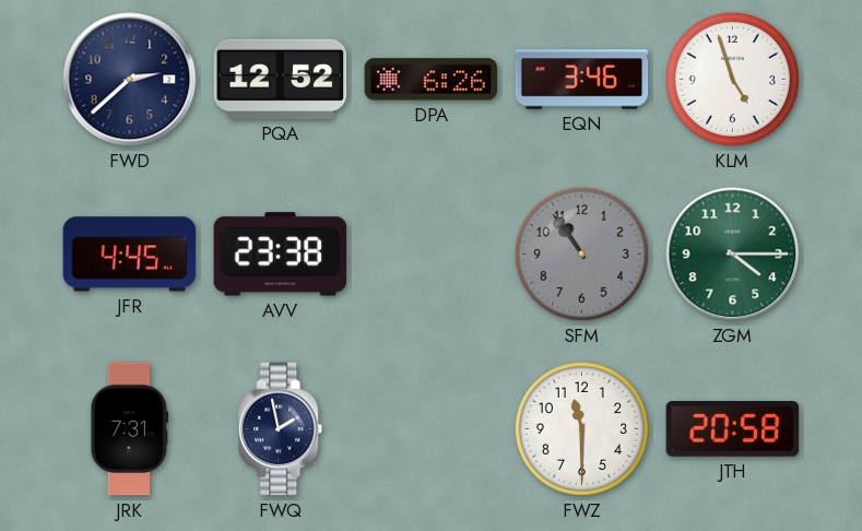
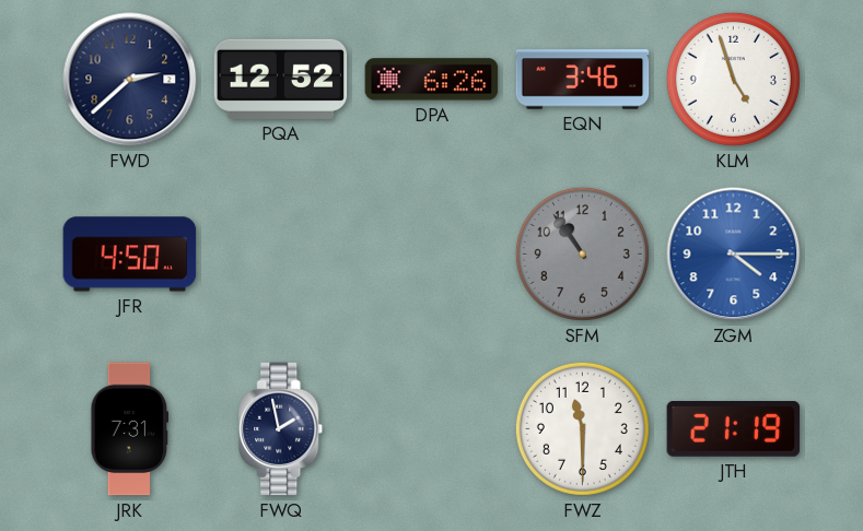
JFR: 4:45 -> 4:50 (130, 255)
AVV: 23:38 -> none (281, 255)
ZGM dial: green -> blue (734, 255)
JTH: 20:58 -> 21:19 (734, 429)
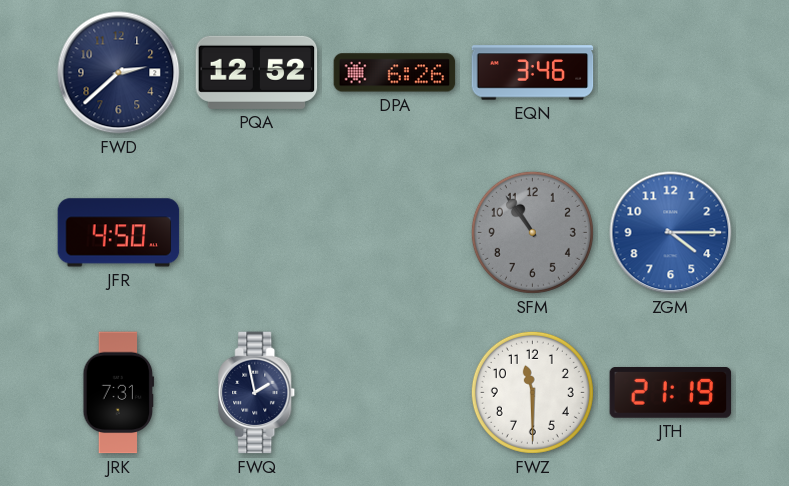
KLM: 4:57 -> none (733, 79)
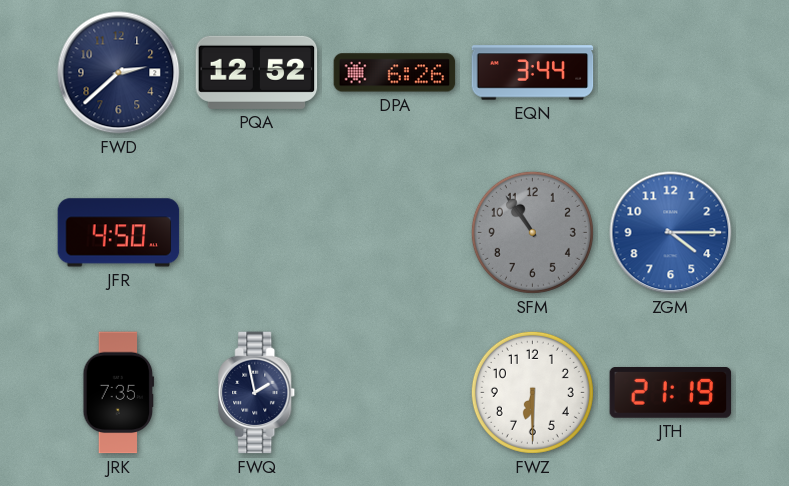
EQN: 3:46 -> 3:44 (533, 73)
JRK: 7:31 -> 7:35 (119, 393)
FWZ: 11:30 -> 6:30 (532, 392)
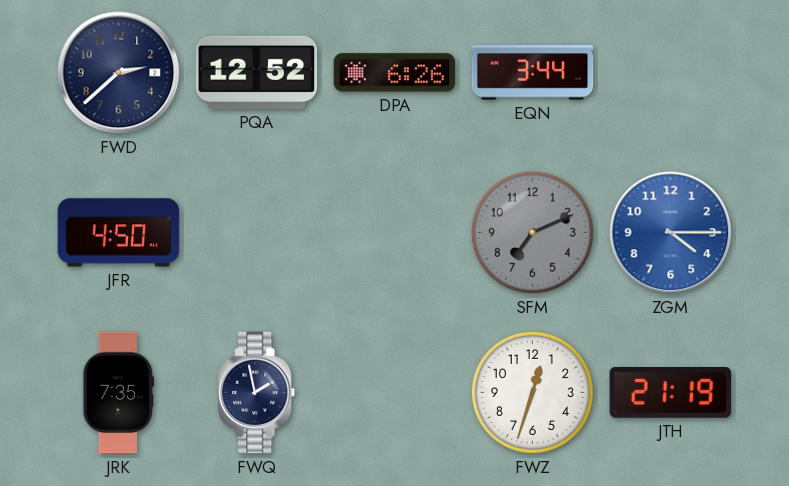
SFM: 10:54 -> 7:11 (532, 232)
FWZ: 6:30 -> 12:33 (532, 392)
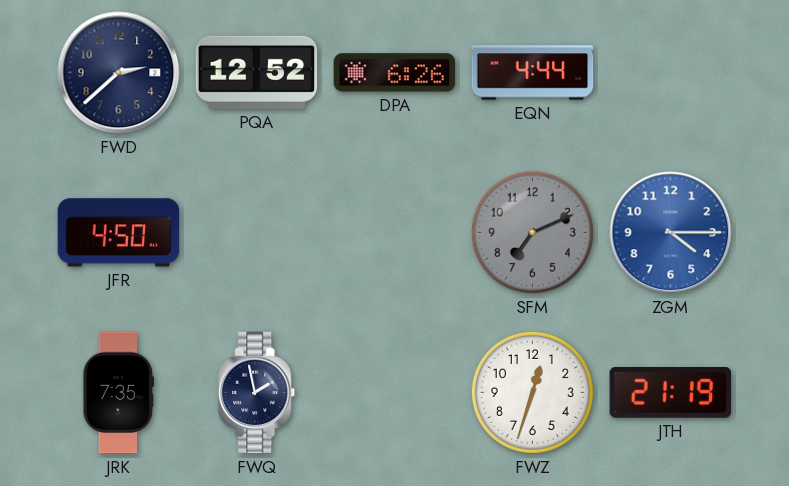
EQN: 3:44 -> 4:44 (533, 73)
